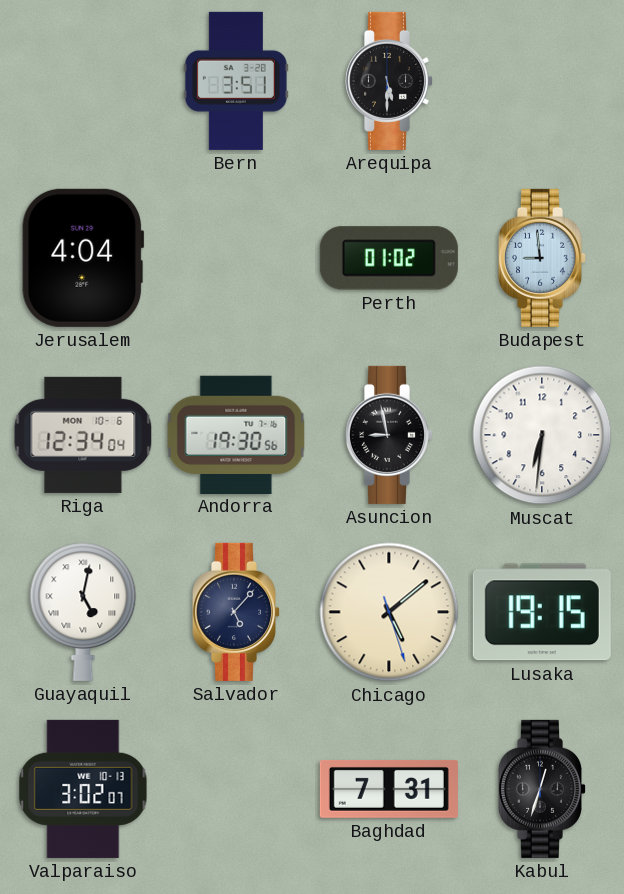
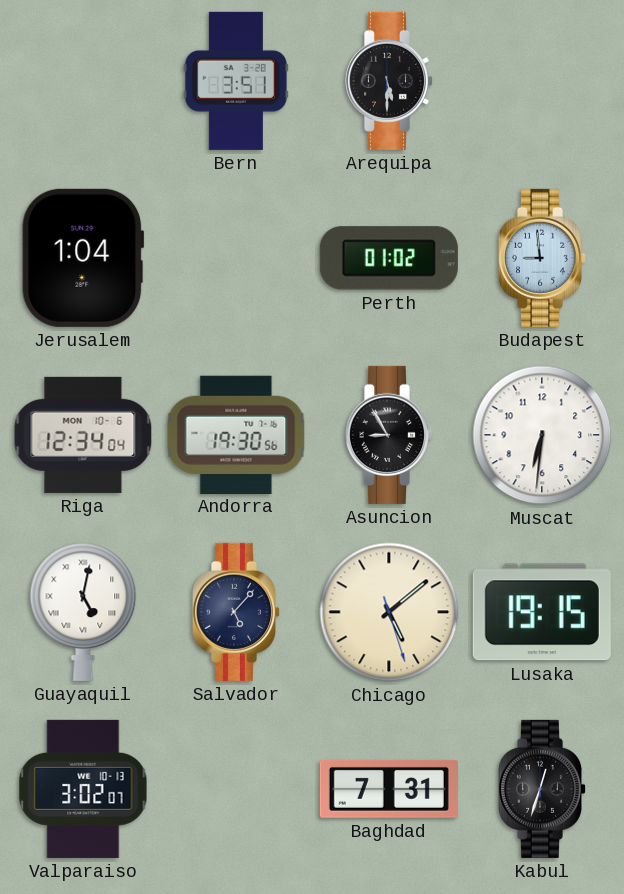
Jerusalem: 4:04 -> 1:04 (83, 258)
Asuncion: 8:58 -> 8:55 (388, 435)
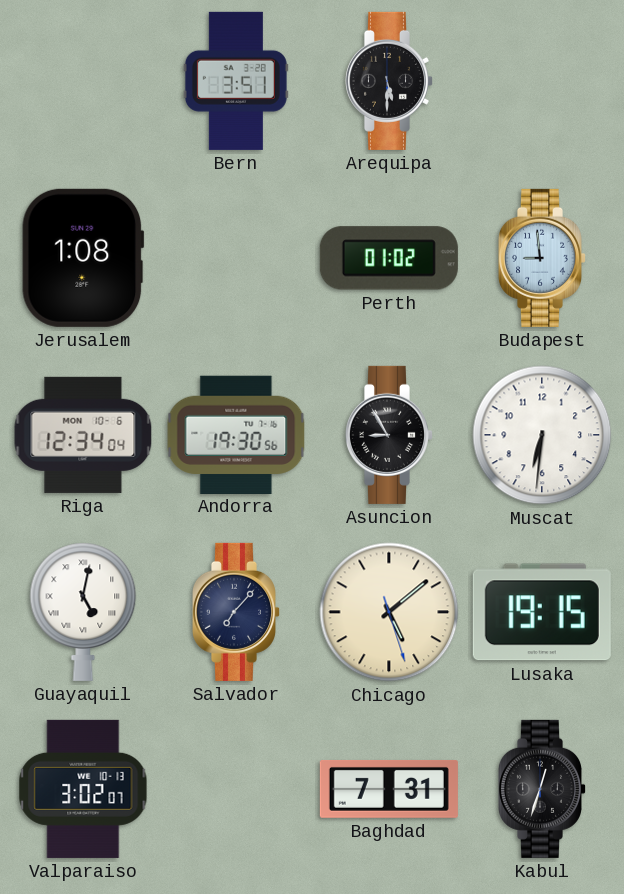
Jerusalem: 1:04 -> 1:08 (83, 258)
Salvador: 5:07 -> 7:07 (235, 612)
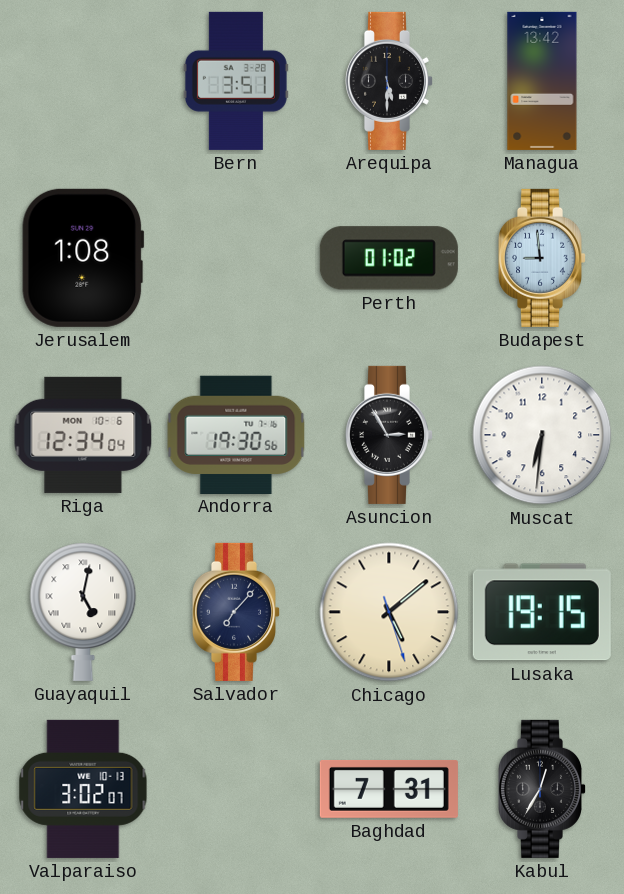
Managua: none -> 13:42 (542, 81)
Asuncion: 8:55 -> 2:55 (388, 435)
Kabul: 12:33 -> 12:35 (541, 789)
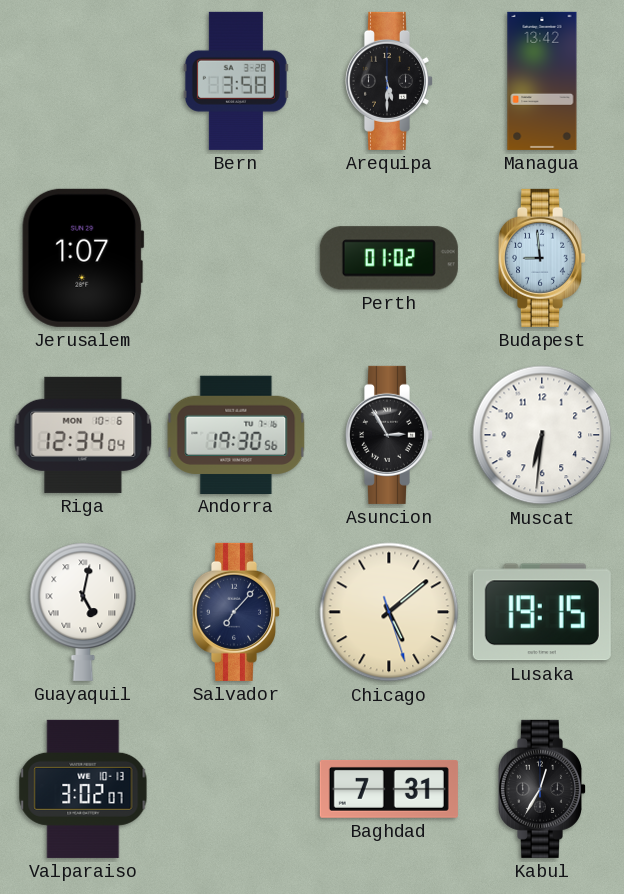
Bern: 3:51 -> 3:58 (236, 81)
Jerusalem: 1:08 -> 1:07 (83, 258)
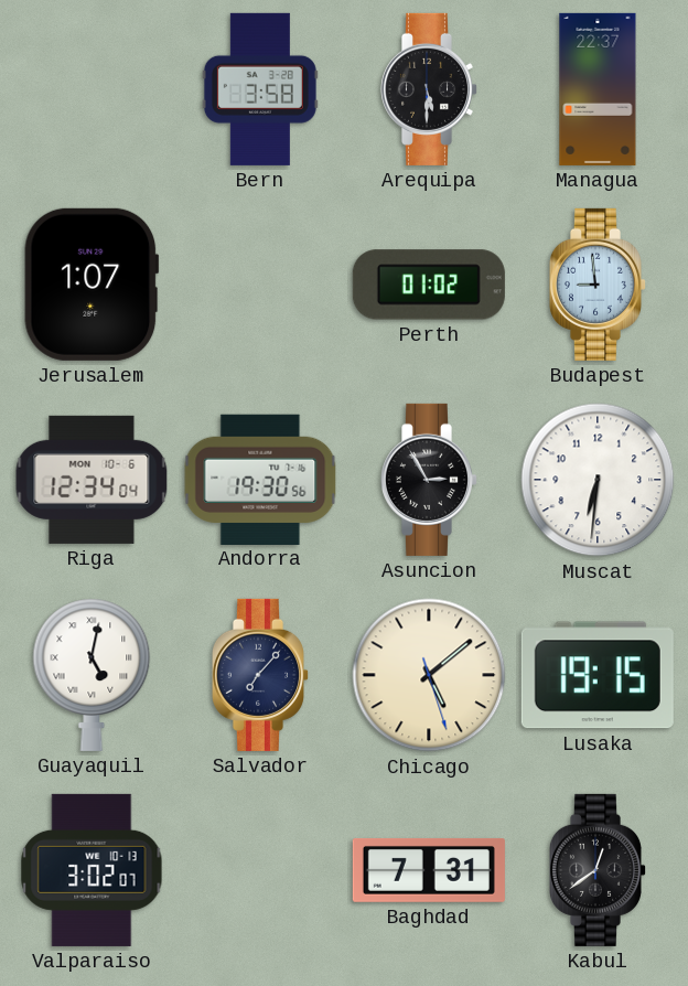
Managua: 13:42 -> 22:37 (598, 89)
Kabul: 12:35 -> 12:39 (596, 870)
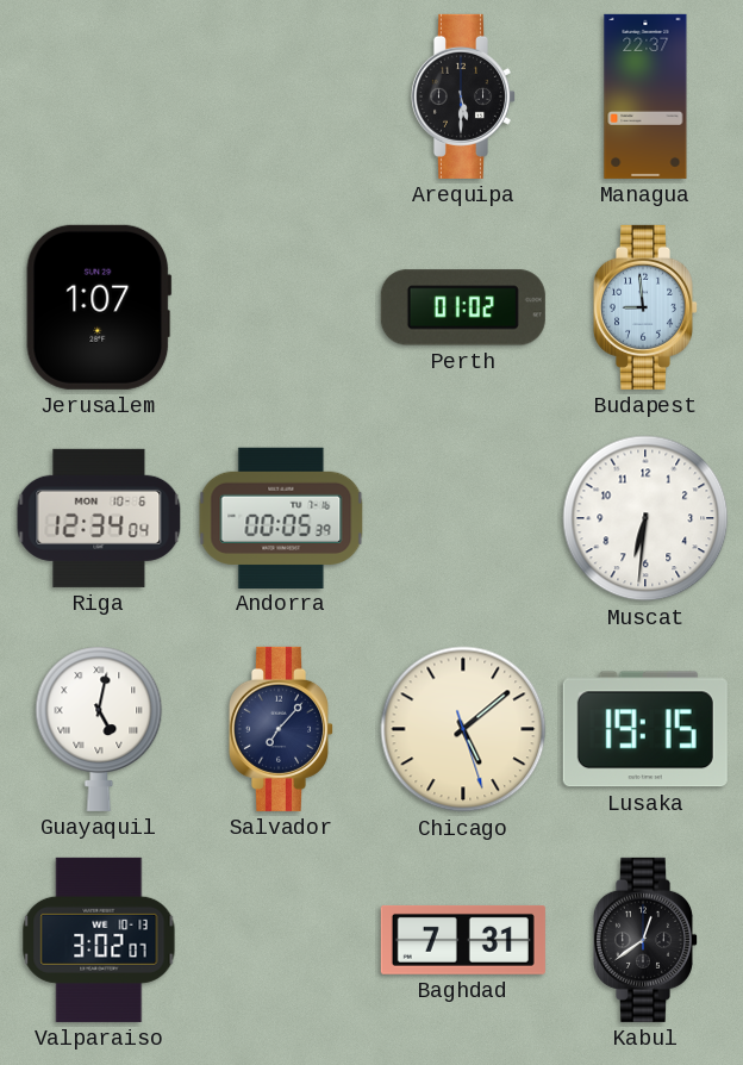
Bern: 3:58 -> none (260, 89)
Andorra: 19:30 -> 00:05 (281, 517)
Asuncion: 2:55 -> none (428, 480)
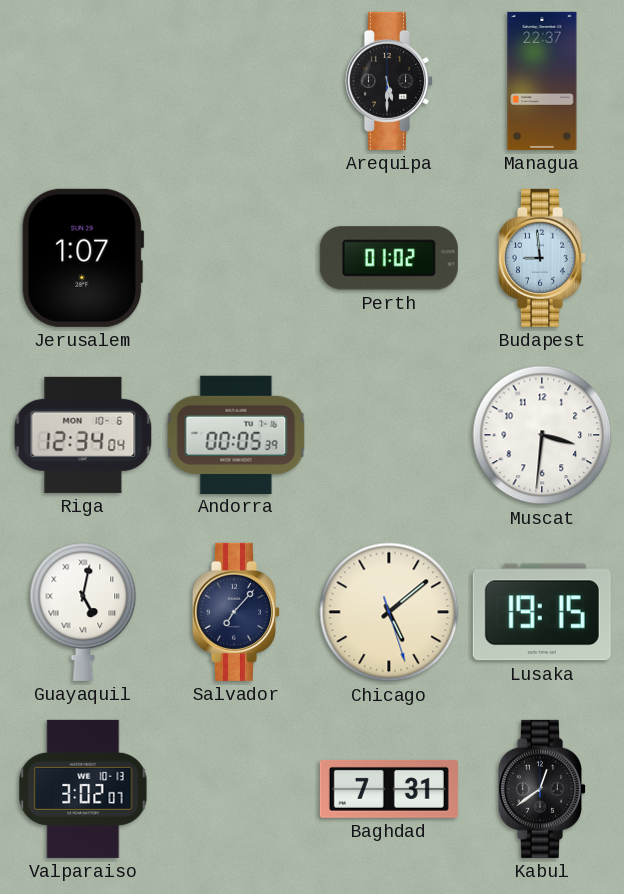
Muscat: 6:31 -> 3:31 (542, 435)
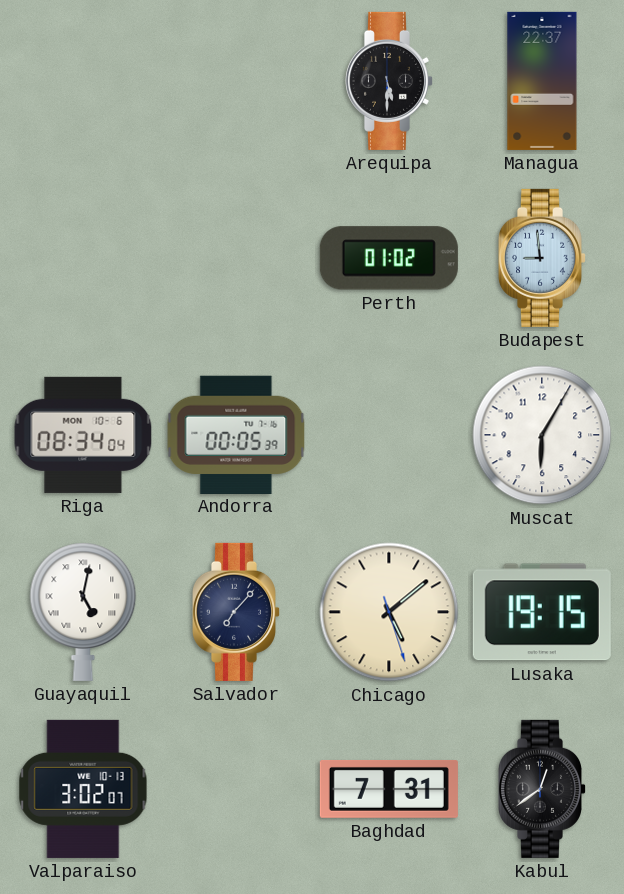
Jerusalem: 1:07 -> none (83, 258)
Riga: 12:34 -> 08:34 (83, 435)
Muscat: 3:31 -> 6:05 (542, 435)
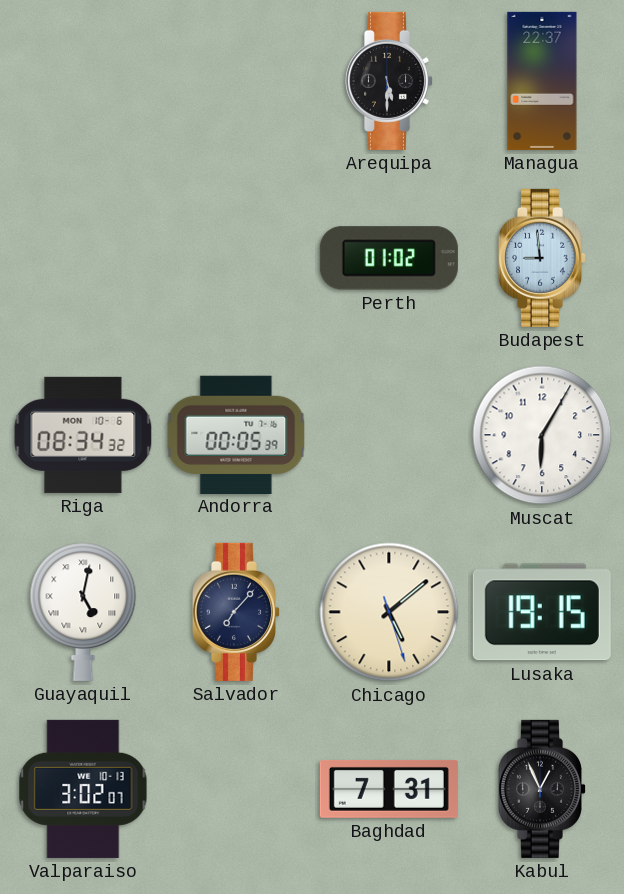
Riga: 08:34:04 -> 08:34:32 (83, 435)
Kabul: 12:39 -> 12:56 (541, 789)
